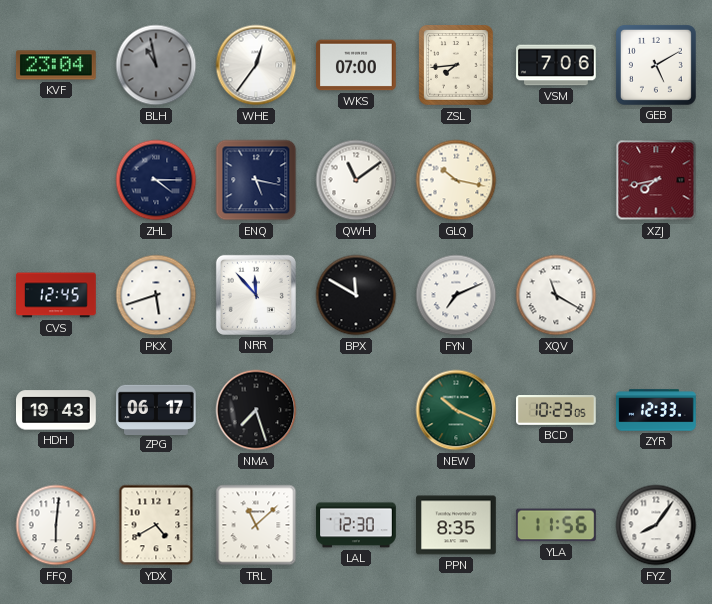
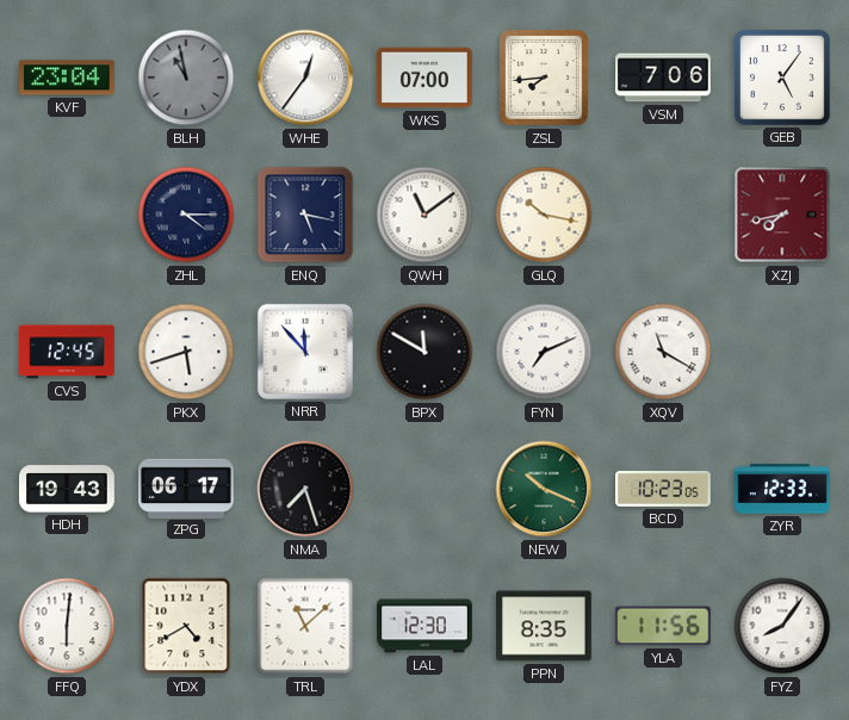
GEB: 5:10 -> 5:06 (782, 77)
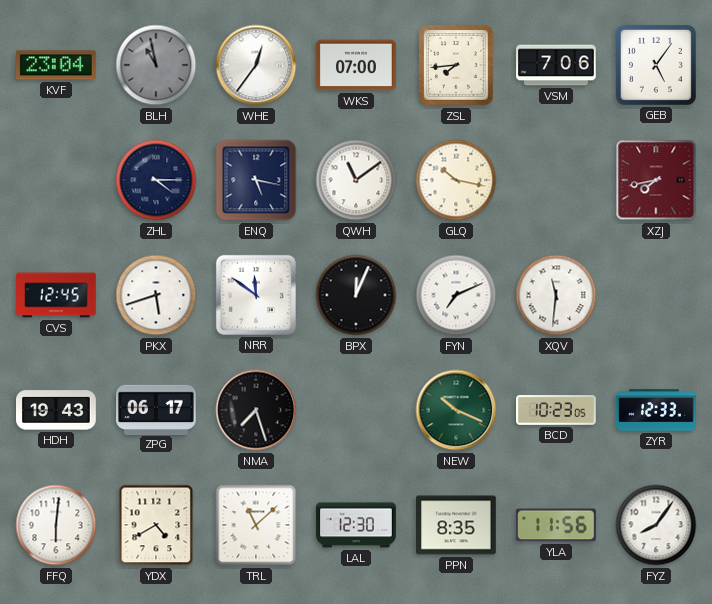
NRR: 11:53 -> 11:51 (256, 295)
BPX: 11:50 -> 12:04 (356, 295)
XQV: 11:20 -> 11:31 (556, 295)
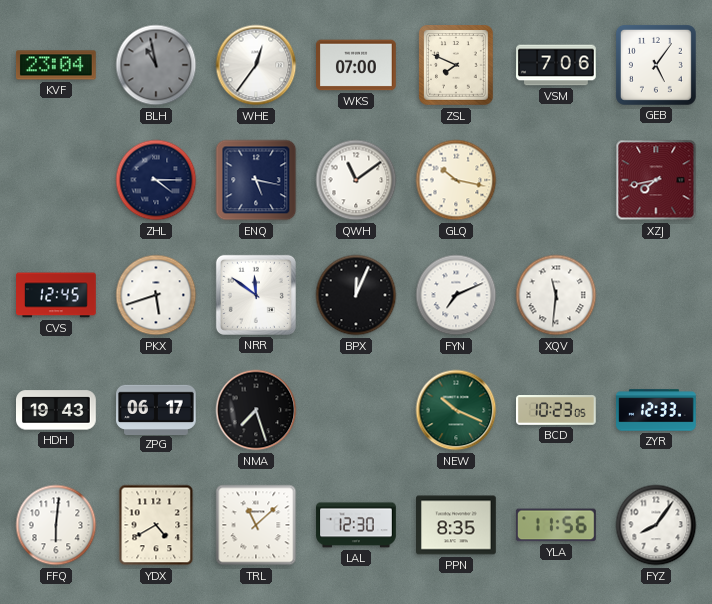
ZSL: 7:44 -> 7:49 (457, 66)
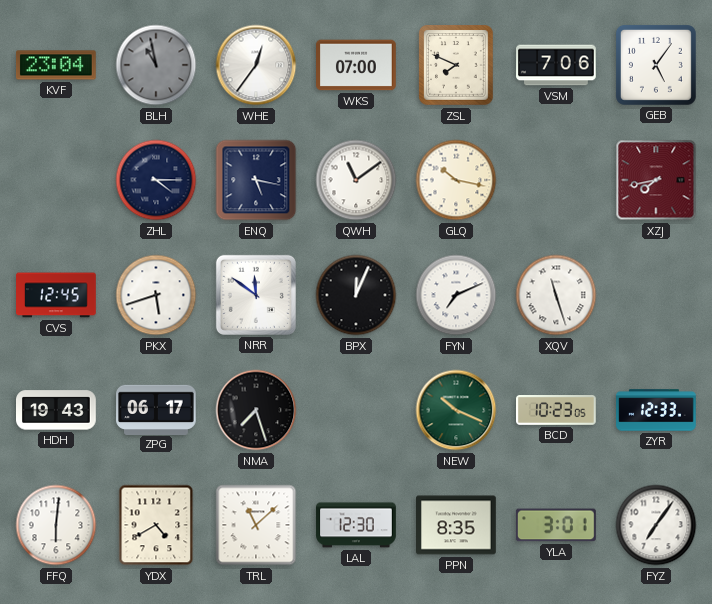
XQV: 11:31 -> 11:27 (556, 295)
YLA: 11:56 -> 3:01 (556, 525)
FYZ: 8:06 -> 7:06 (656, 525)
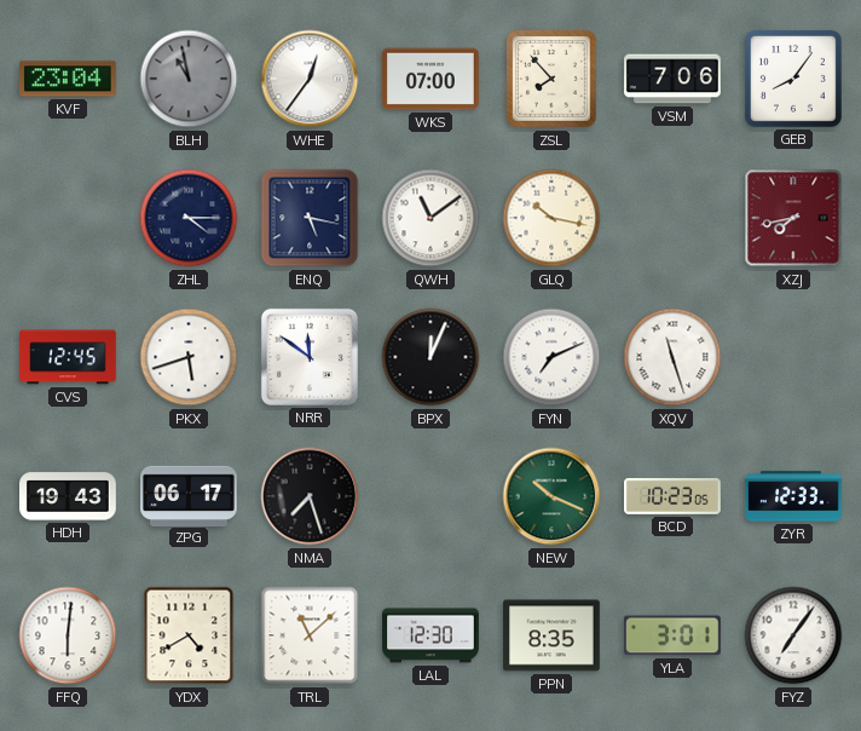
ZSL: 7:49 -> 7:53 (553, 80)
GEB: 5:06 -> 8:06 (793, 79)
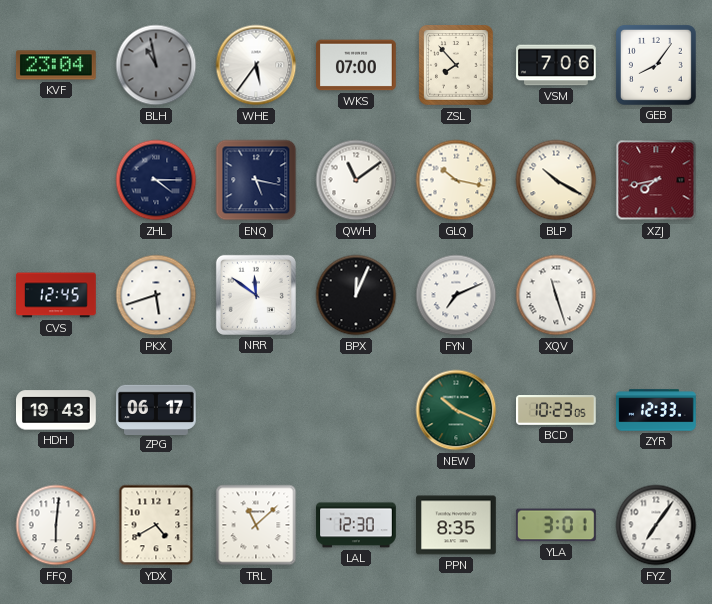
WHE: 12:36 -> 5:36 (256, 65)
BLP: none -> 10:20 (556, 180)
NMA: 7:27 -> none (310, 496)
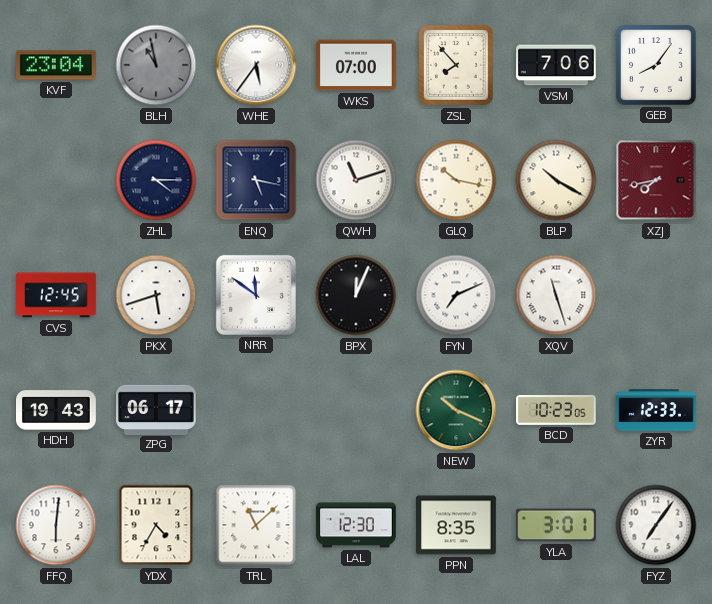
QWH: 11:09 -> 11:12 (356, 180)
YDX: 4:40 -> 4:35 (156, 525)
